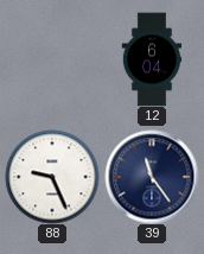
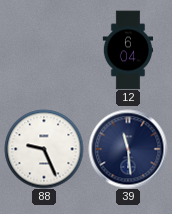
39: 11:24 -> 11:29 (128, 149)
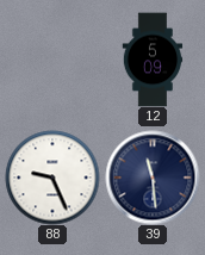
12: 6:04 -> 5:09 (153, 60)
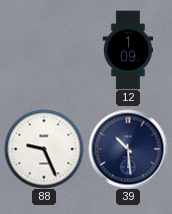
12: 5:09 -> 1:09 (128, 50)
39: 11:29 -> 10:29 (128, 149)
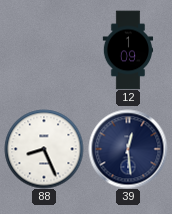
88: 9:26 -> 8:26 (44, 149)
39: 10:29 -> 12:29 (128, 149)
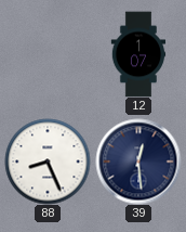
12: 1:09 -> 1:07 (138, 54)
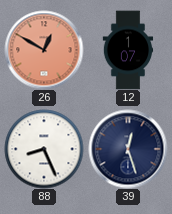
26: none -> 12:50 (44, 50)
39: 12:29 -> 12:27 (128, 149)
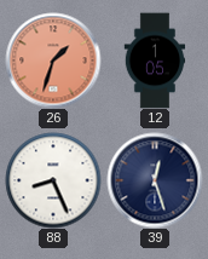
26: 12:50 -> 1:33 (53, 61)
12: 1:07 -> 1:05 (155, 61)
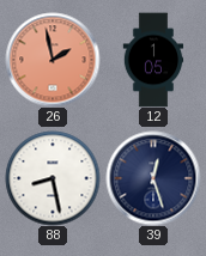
26: 1:33 -> 1:58 (53, 60)
88: 8:26 -> 8:28 (53, 178)
